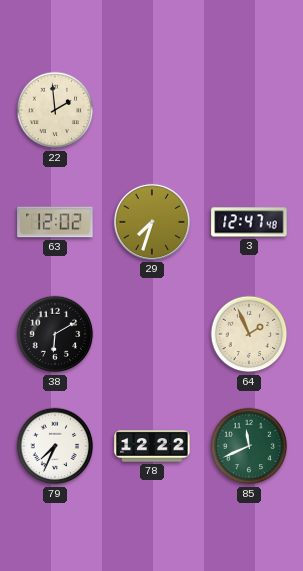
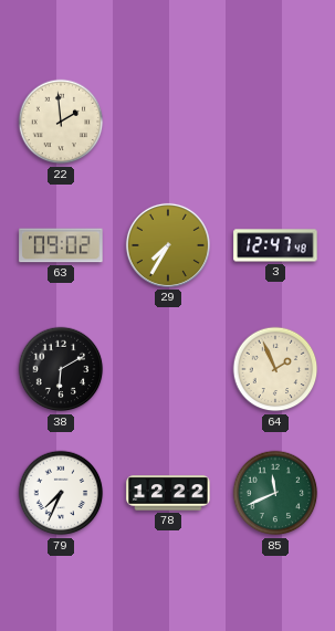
63: 12:02 -> 09:02 (61, 245)
29: 7:33 -> 7:35 (168, 245)
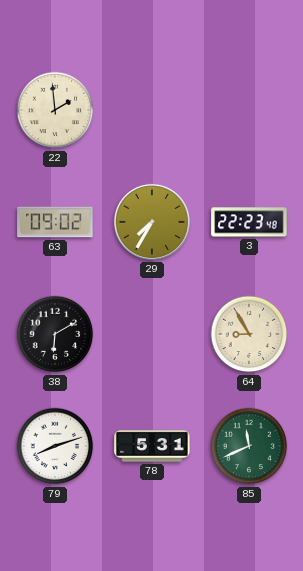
3: 12:47 -> 22:23 (249, 222)
64: 1:56 -> 8:55 (249, 334)
79: 7:34 -> 8:12 (55, 446)
78: 12:22 -> 5:31 (152, 446)
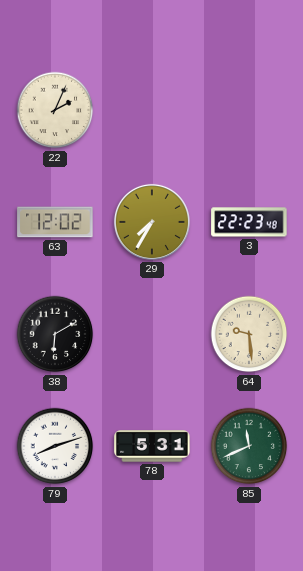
22: 1:59 -> 2:04 (55, 110)
63: 09:02 -> 12:02 (55, 222)
64: 8:55 -> 9:29 (249, 334)
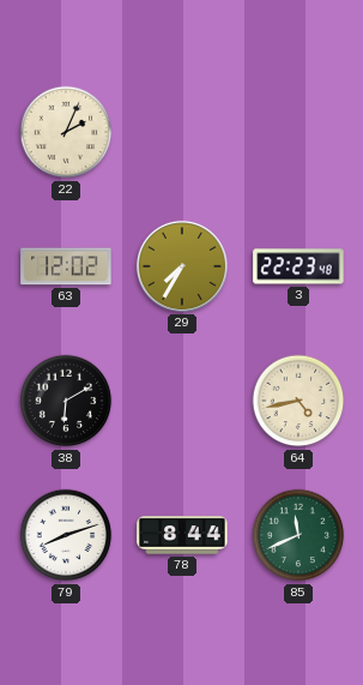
64: 9:29 -> 4:43 (298, 401)
78: 5:31 -> 8:44 (182, 535)
